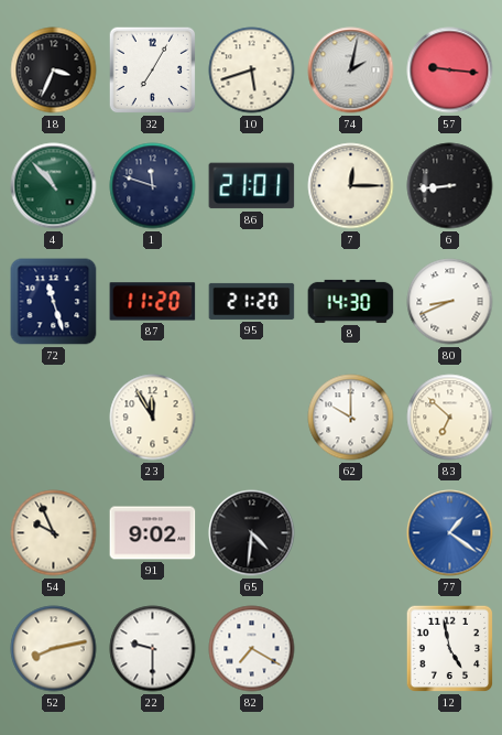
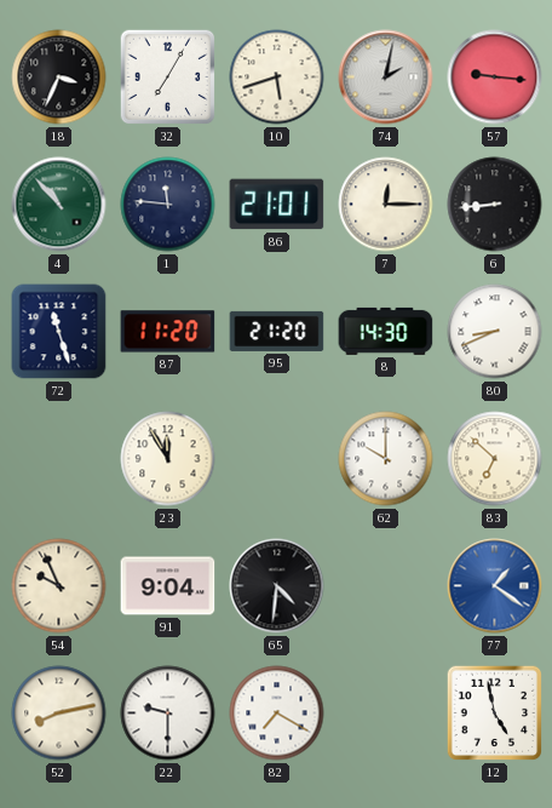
1: 11:48 -> 11:46 (168, 205)
91: 9:02 -> 9:04 (168, 586)
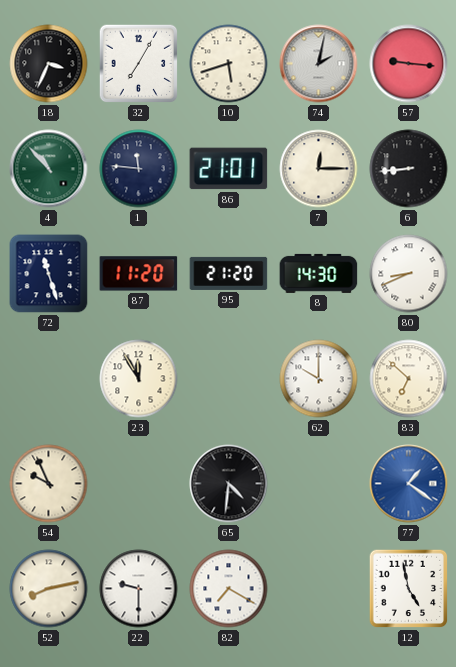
91: 9:04 -> none (168, 586)
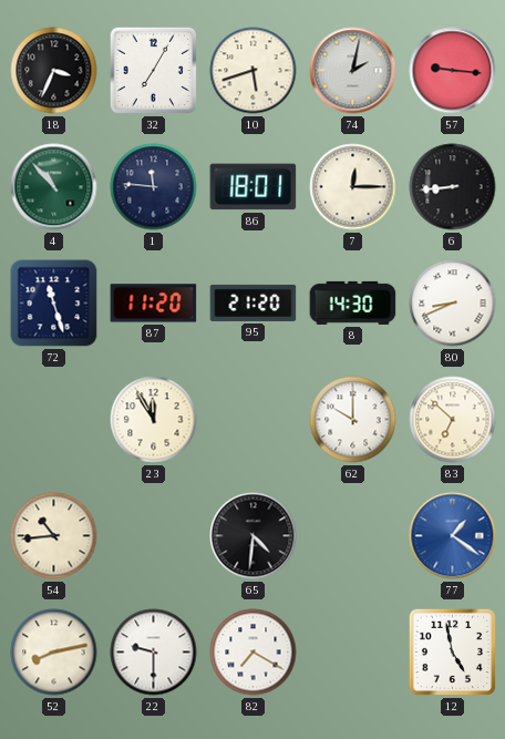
86: 21:01 -> 18:01 (254, 187)
54: 9:56 -> 10:44 (54, 536)
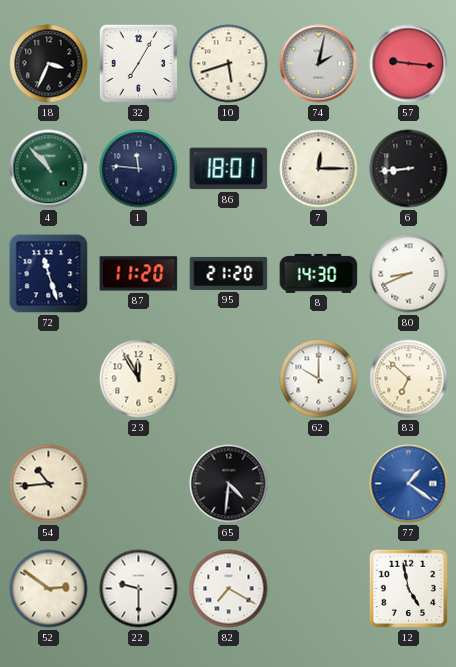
52: 8:13 -> 2:51 (49, 589)
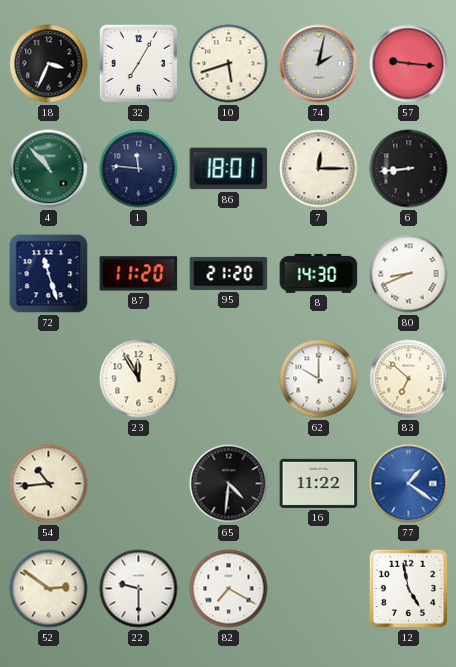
16: none -> 11:22 (319, 483)
